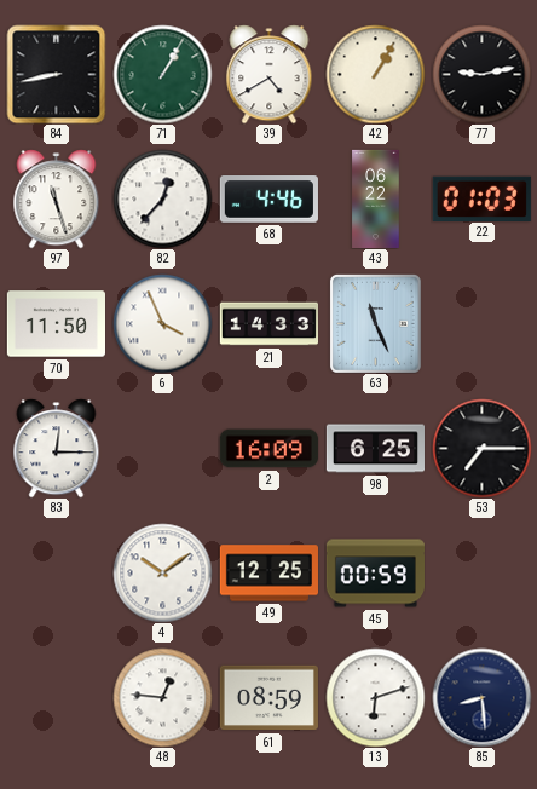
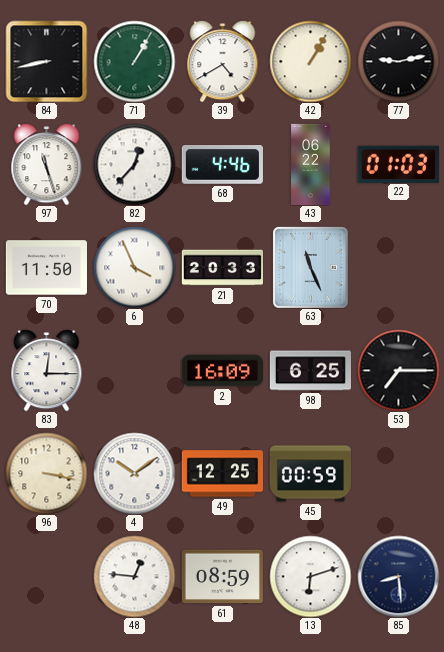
21: 14:33 -> 20:33 (222, 268)
96: none -> 3:17 (46, 473)
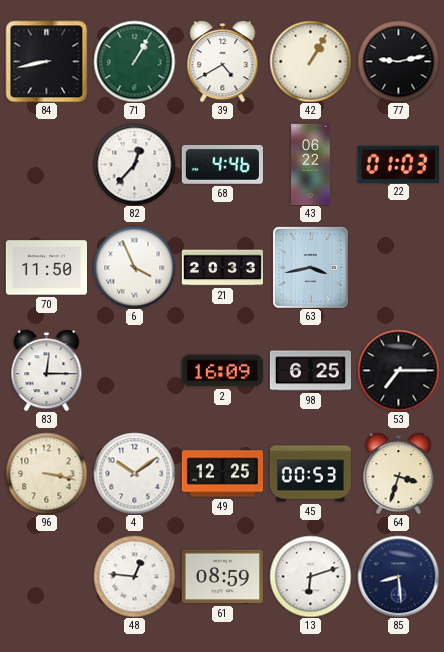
97: 11:27 -> none (47, 164)
63: 11:26 -> 3:43 (310, 267)
45: 00:59 -> 00:53 (310, 474)
64: none -> 3:33 (399, 473)
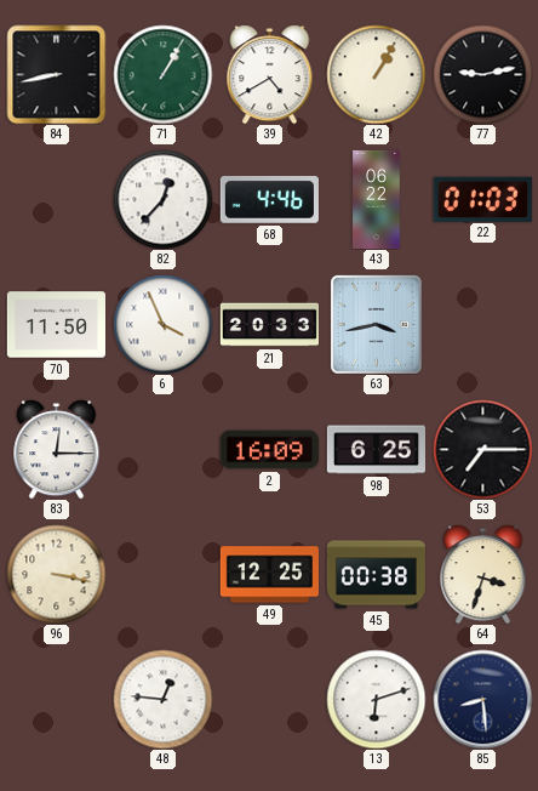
4: 10:09 -> none (134, 473)
45: 00:53 -> 00:38 (376, 575)
61: 08:59 -> none (222, 577)
